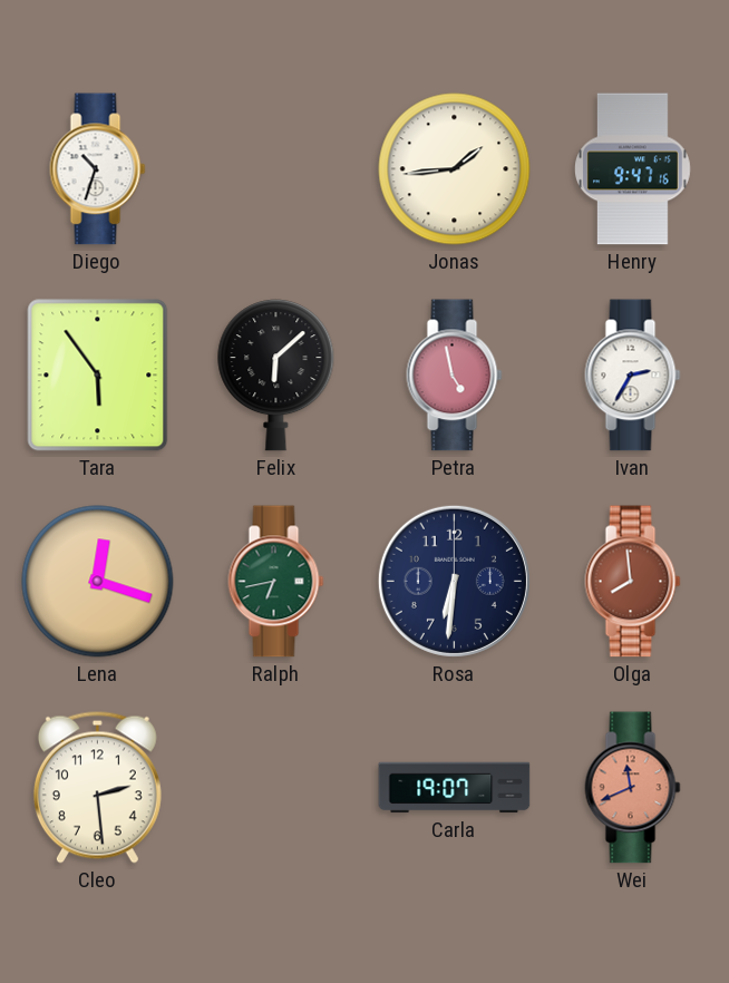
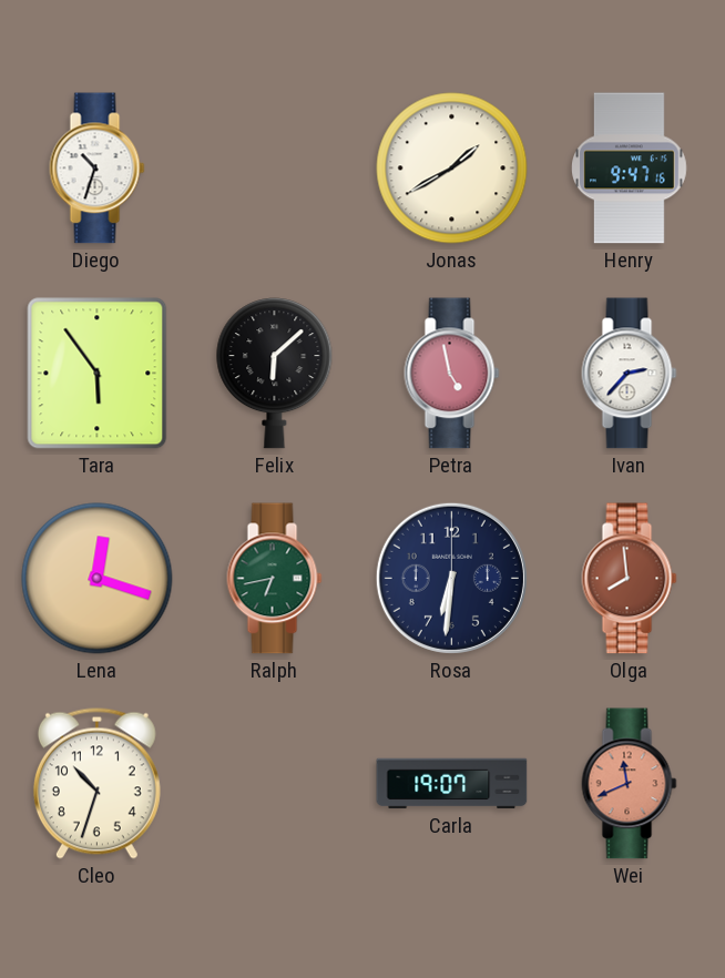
Jonas: 1:44 -> 1:40 (452, 169)
Ivan: 2:35 -> 2:37 (630, 374)
Cleo: 2:29 -> 10:33 (96, 783)
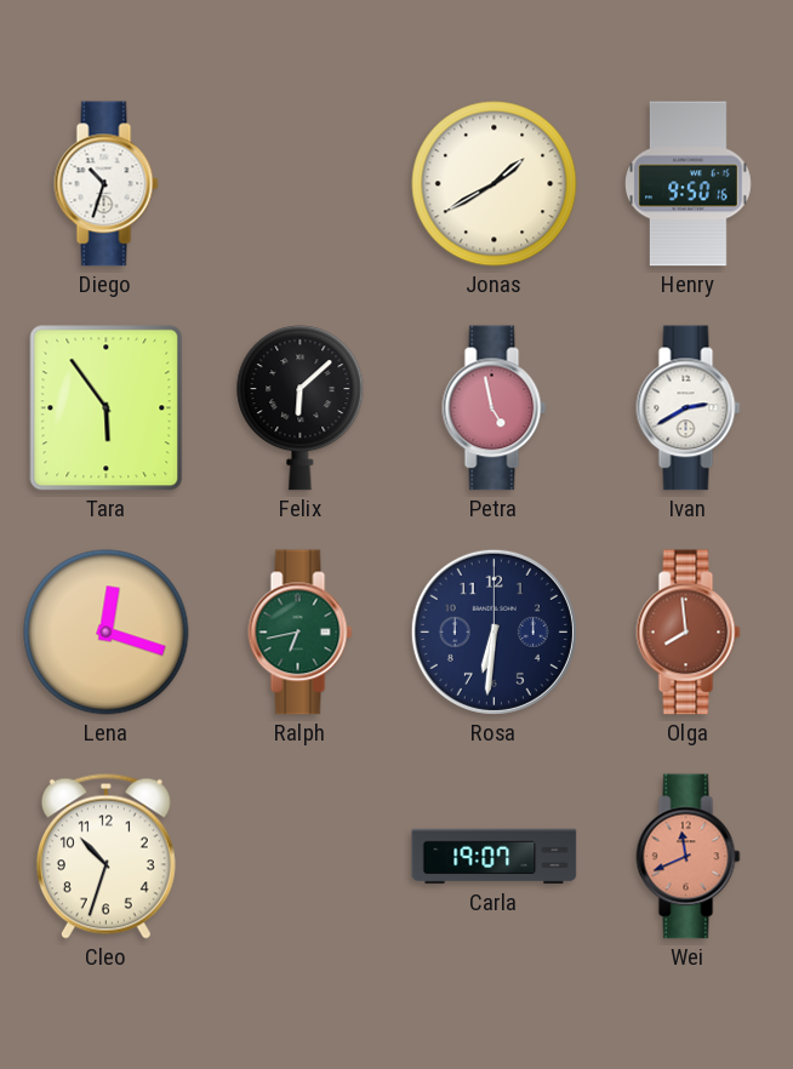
Henry: 9:47 -> 9:50 (689, 184)
Ivan: 2:37 -> 2:40 (689, 408)
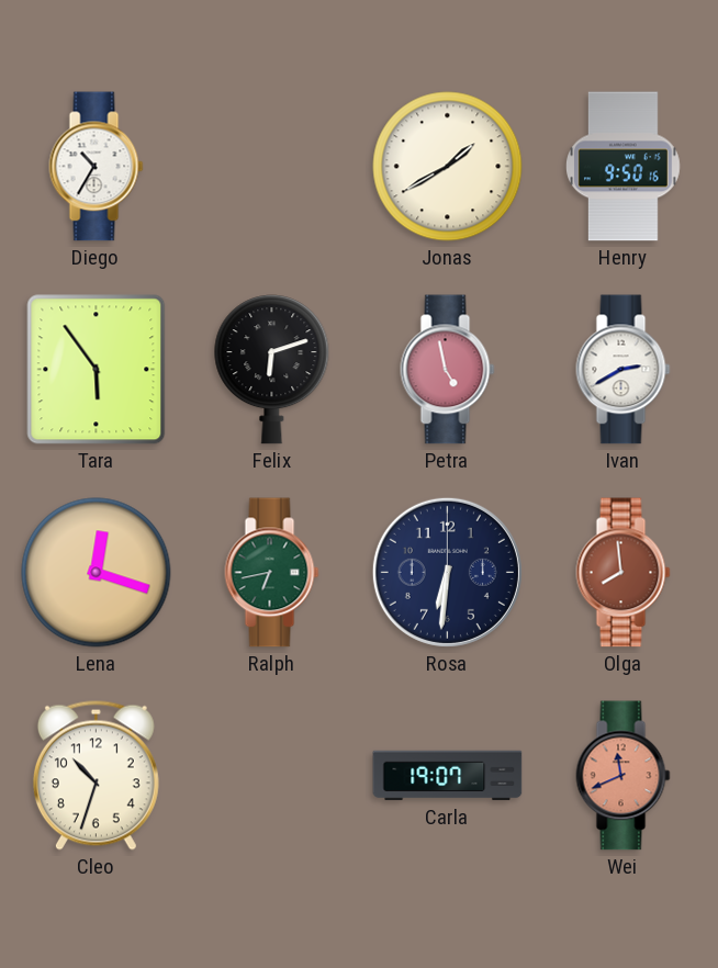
Diego: 10:33 -> 10:35 (97, 167)
Felix: 6:08 -> 6:12 (272, 370)
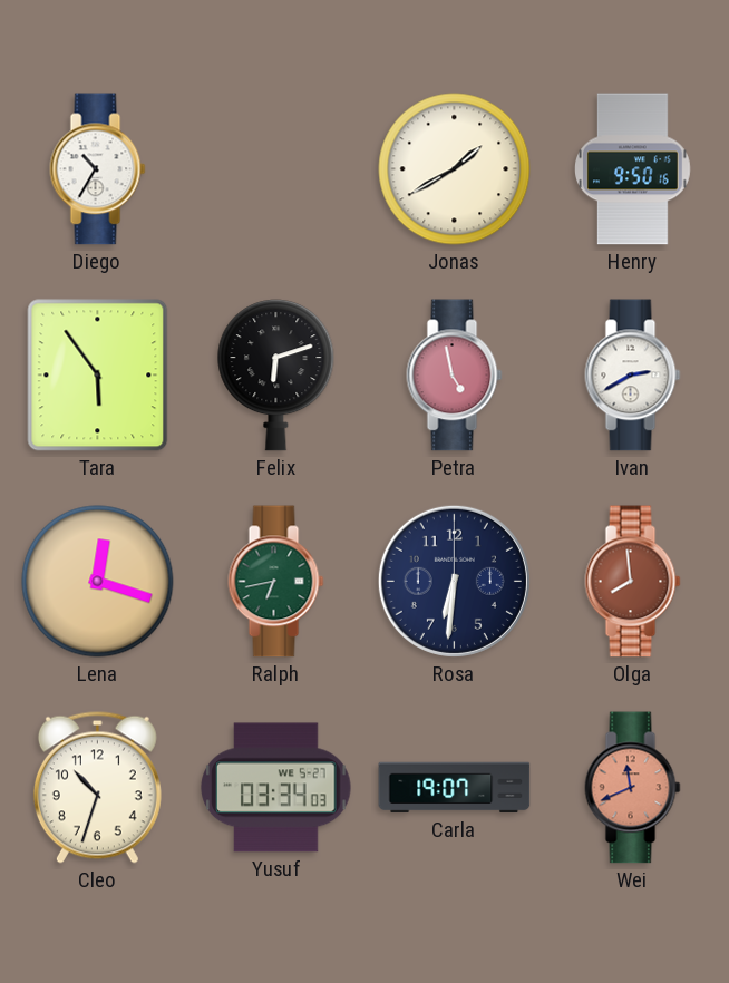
Yusuf: none -> 03:34 (276, 788)
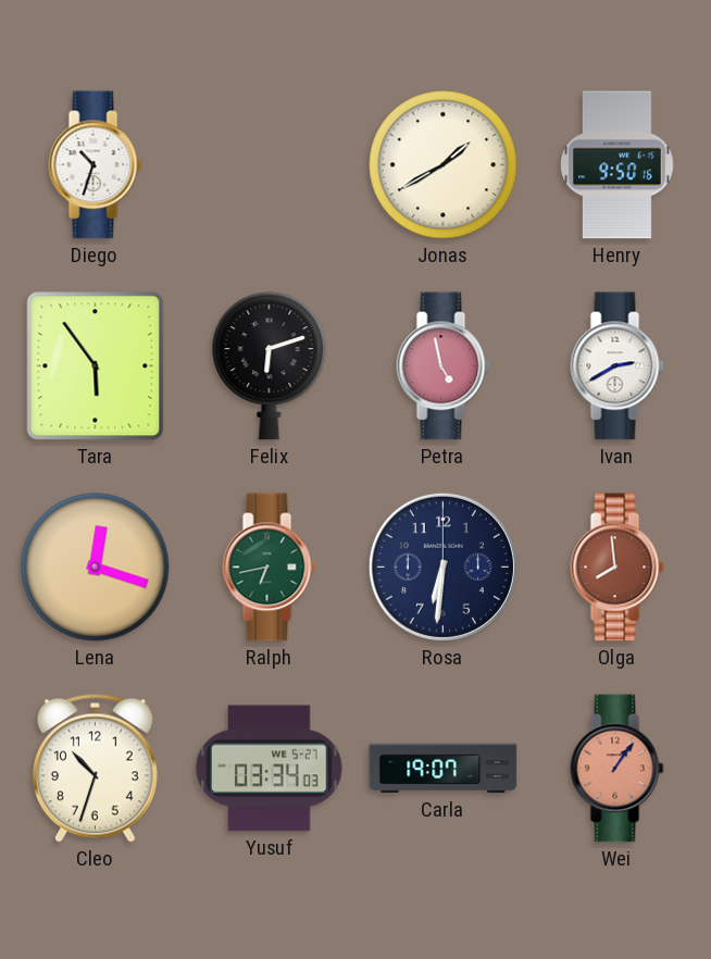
Diego: 10:35 -> 10:33 (96, 165)
Wei: 11:41 -> 1:06 (618, 769)
